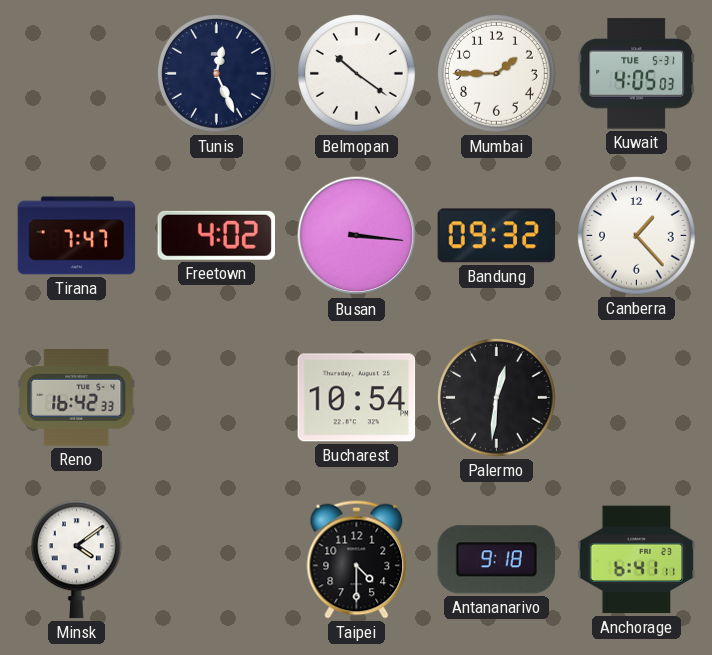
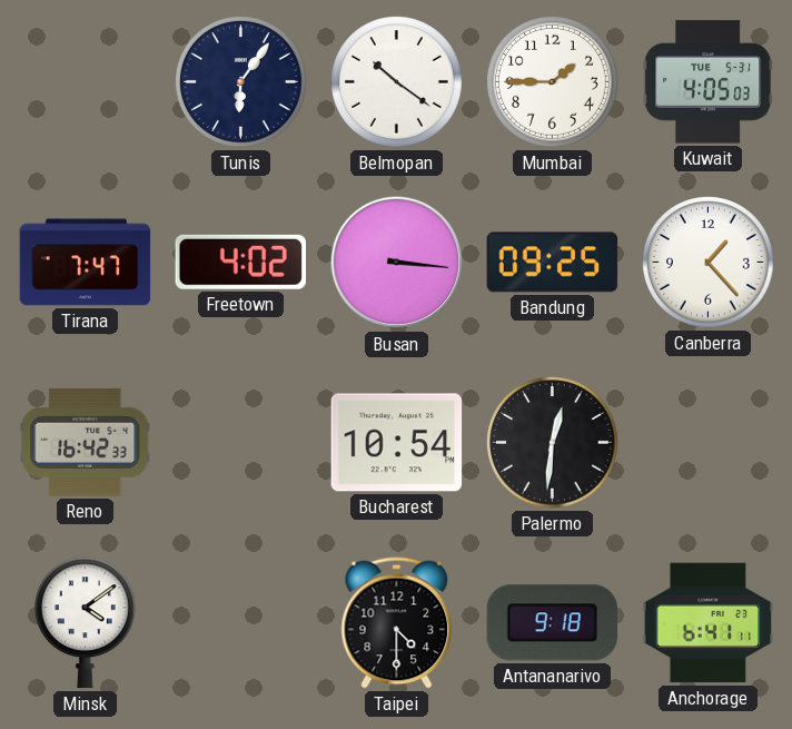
Tunis: 12:26 -> 6:06 (241, 82)
Bandung: 09:32 -> 09:25 (553, 263)
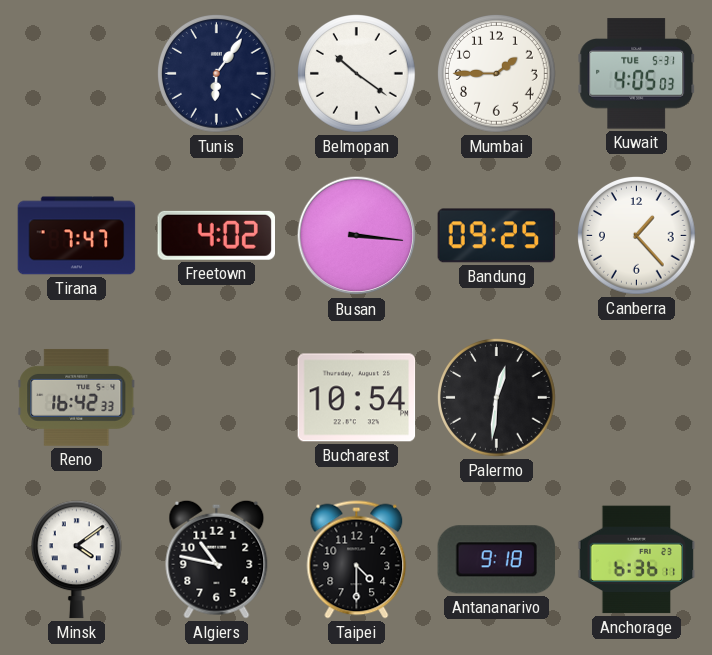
Algiers: none -> 10:47 (217, 559)
Anchorage: 6:41 -> 6:36 (637, 560)
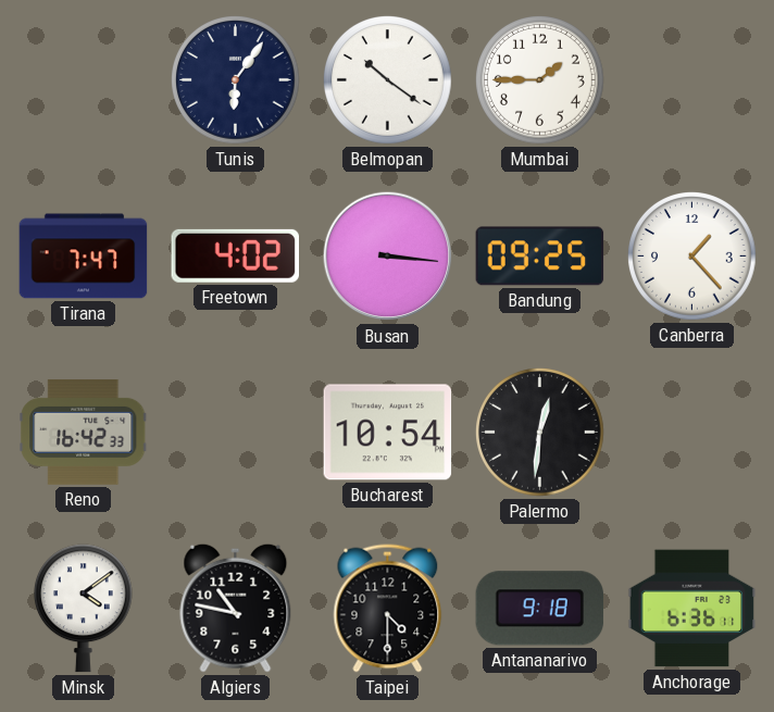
Kuwait: 4:05 -> none (637, 74)
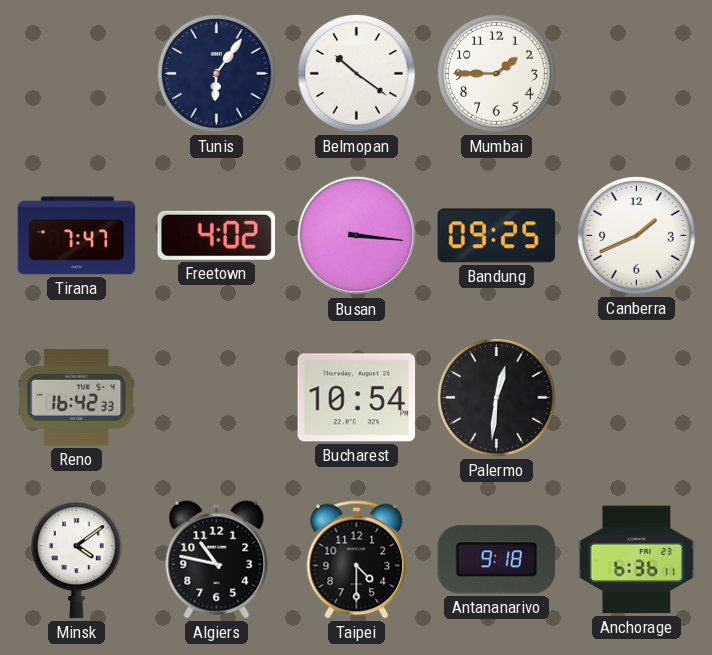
Canberra: 1:23 -> 1:41 (637, 236)
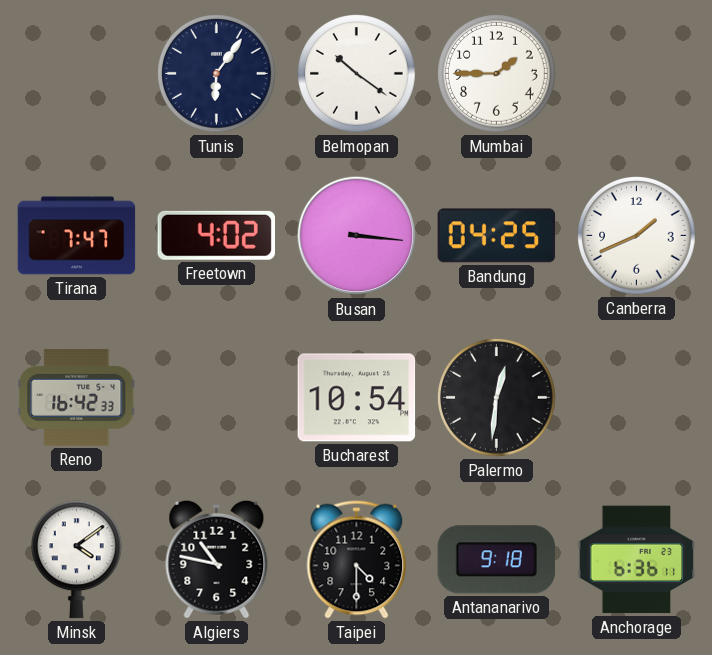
Bandung: 09:25 -> 04:25 (497, 236)
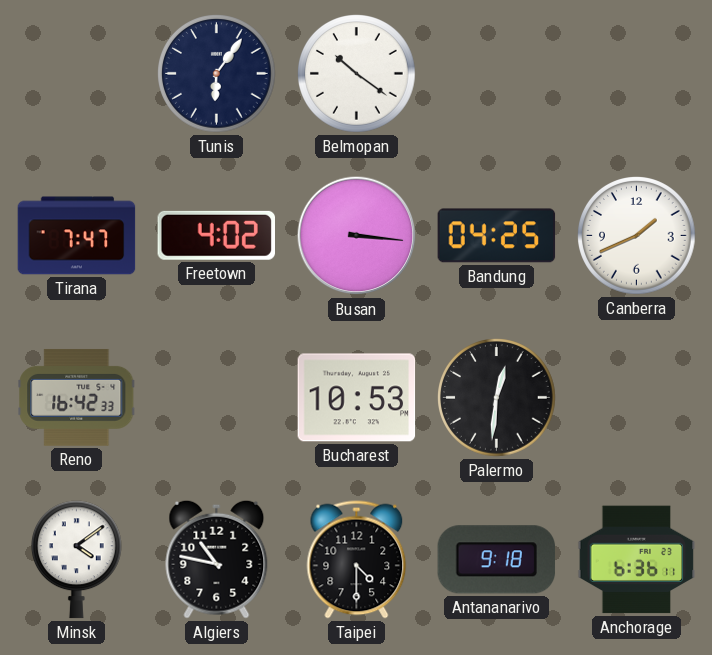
Mumbai: 1:45 -> none (497, 74)
Bucharest: 10:54 -> 10:53 (357, 398)
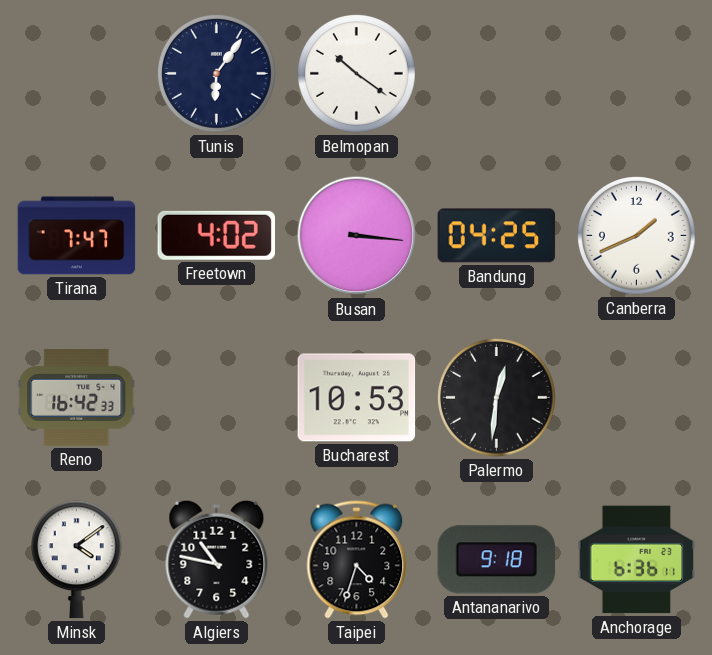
Taipei: 4:30 -> 4:33 (357, 560)
